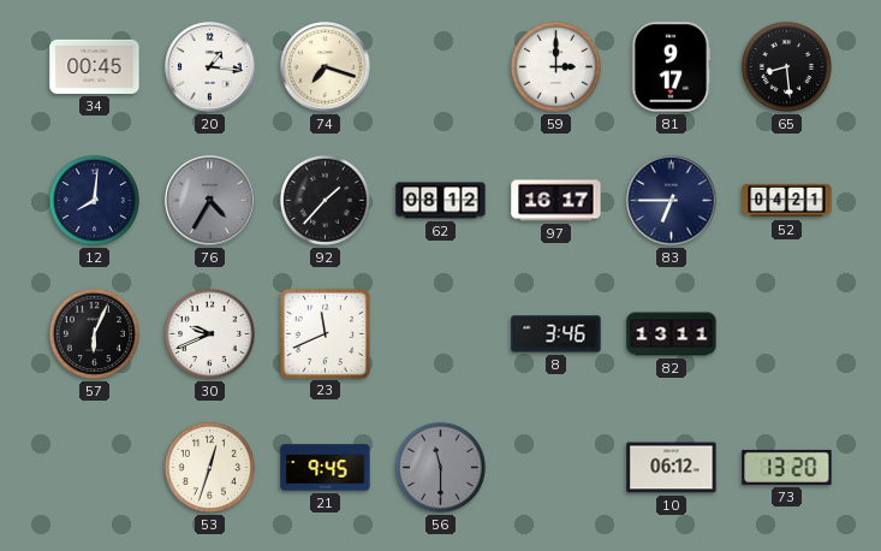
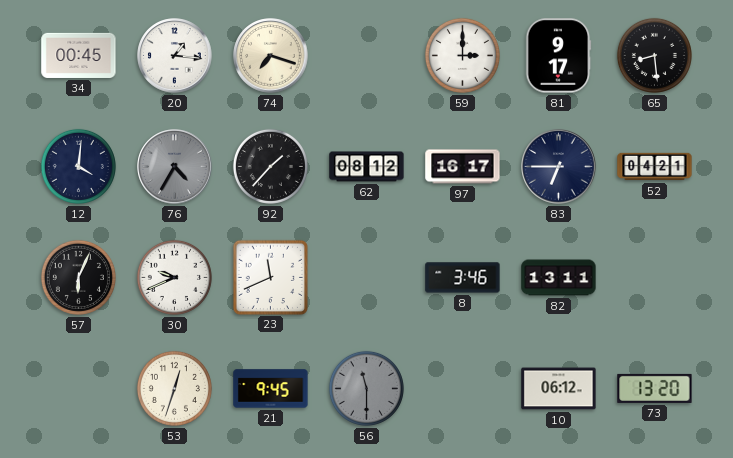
12: 8:01 -> 4:01 (78, 166)
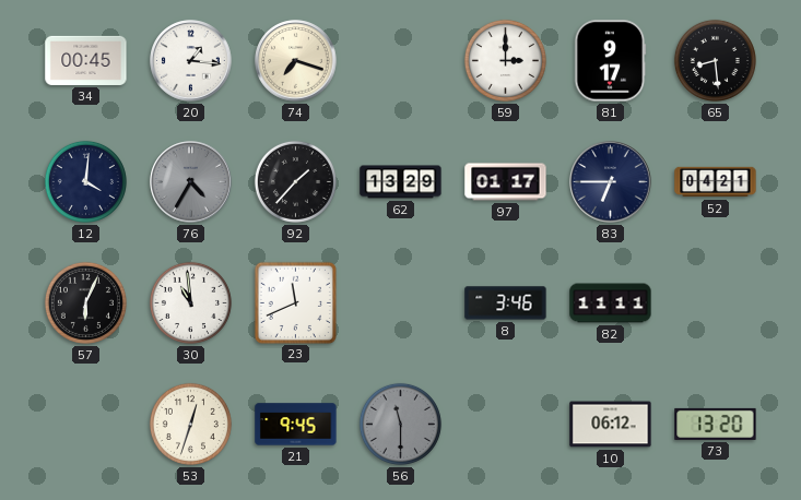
62: 08:12 -> 13:29 (401, 182)
97: 16:17 -> 01:17 (506, 182)
30: 9:41 -> 10:59 (190, 302)
82: 13:11 -> 11:11 (611, 303)
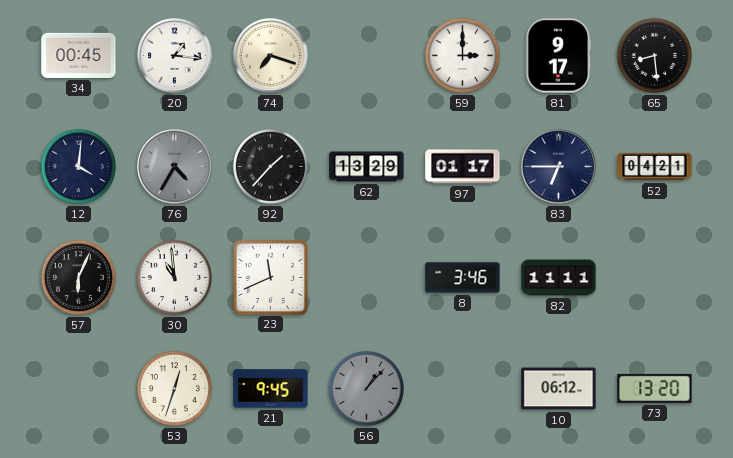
56: 11:30 -> 1:07 (366, 388)
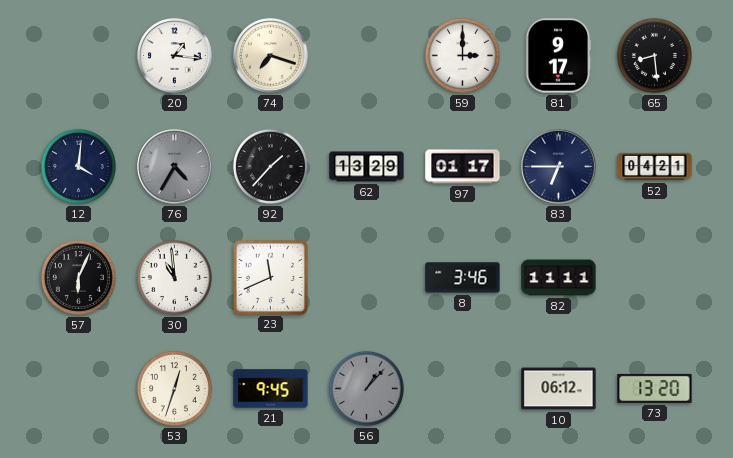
34: 00:45 -> none (79, 55)
